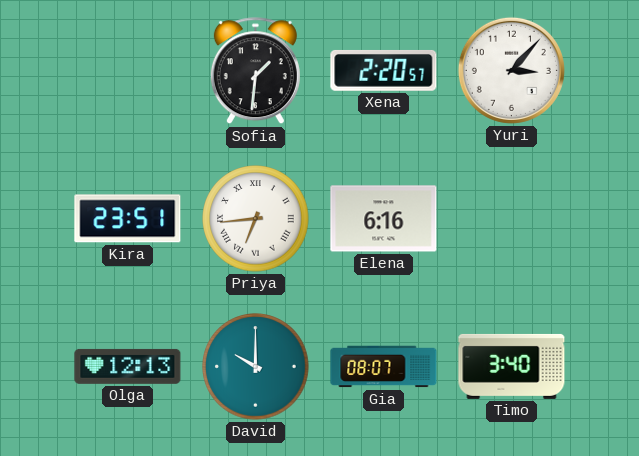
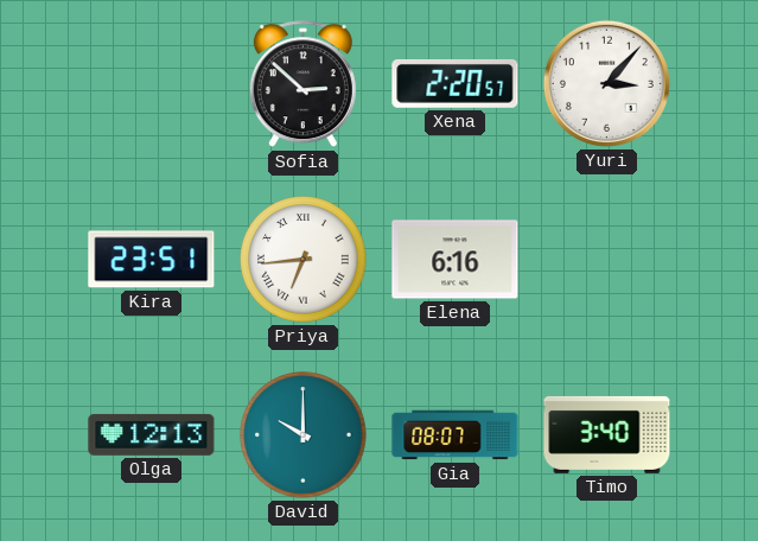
Sofia: 1:31 -> 2:52 (302, 84)
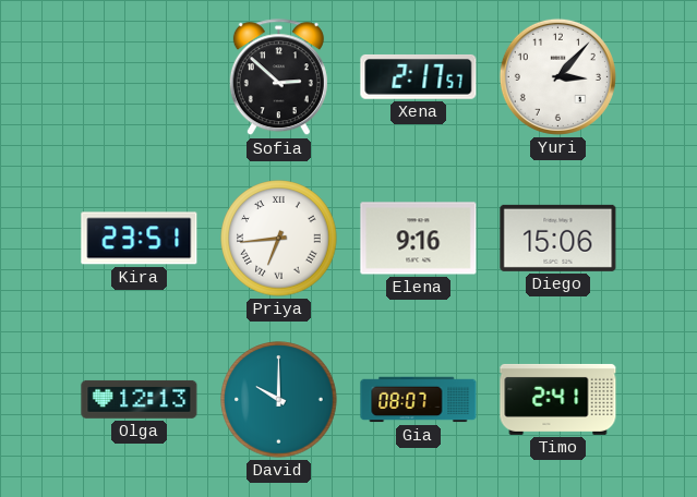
Xena: 2:20 -> 2:17 (419, 76)
Elena: 6:16 -> 9:16 (419, 239)
Diego: none -> 15:06 (558, 238)
Timo: 3:40 -> 2:41 (558, 399)
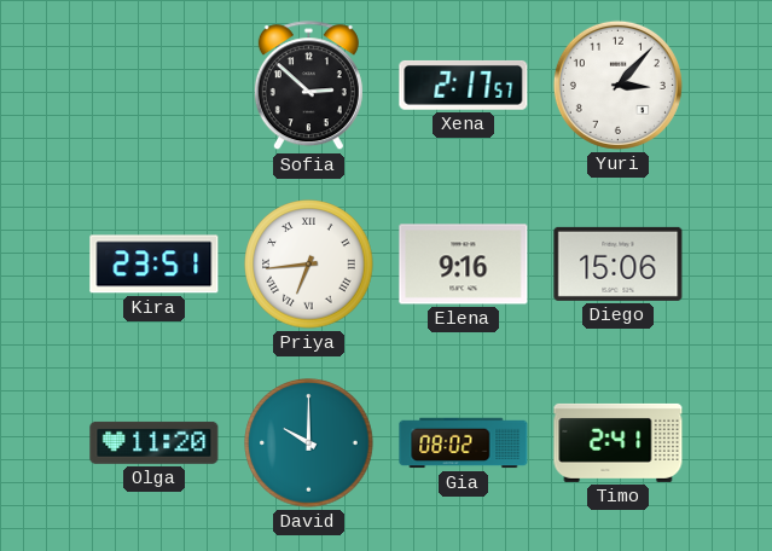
Olga: 12:13 -> 11:20 (155, 442)
Gia: 08:07 -> 08:02 (464, 443)
